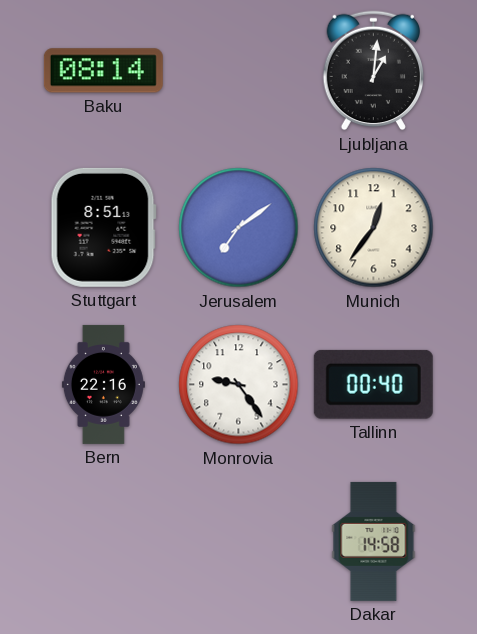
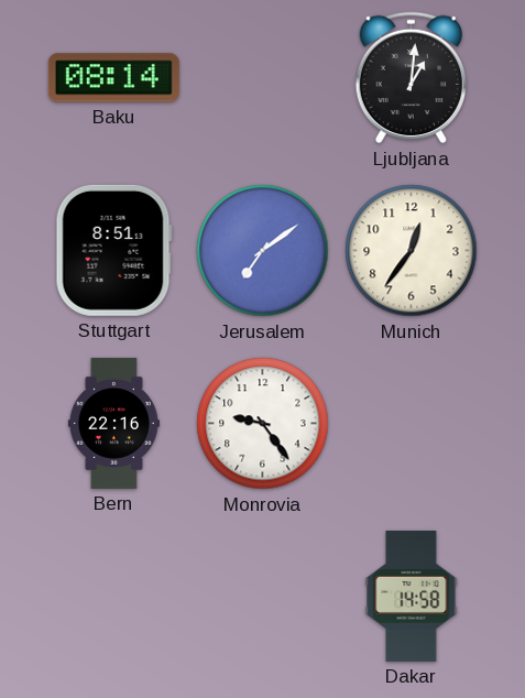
Tallinn: 00:40 -> none (373, 384)
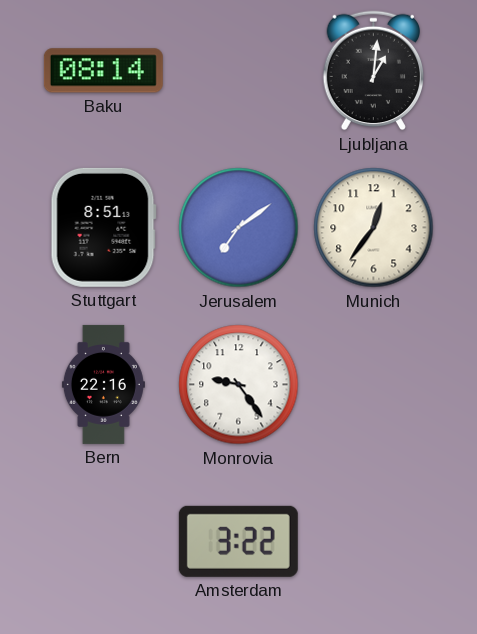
Amsterdam: none -> 3:22 (238, 541)
Dakar: 14:58 -> none (412, 596)
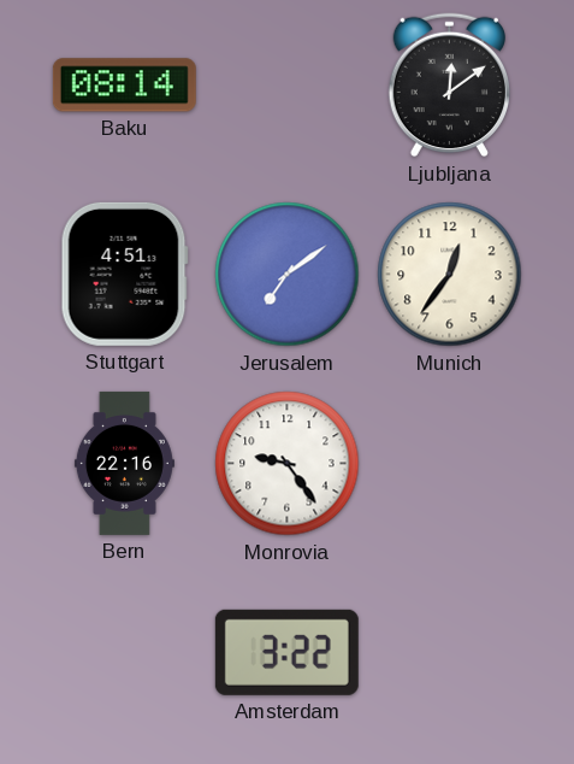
Ljubljana: 1:01 -> 12:09 (449, 86)
Stuttgart: 8:51 -> 4:51 (124, 274)
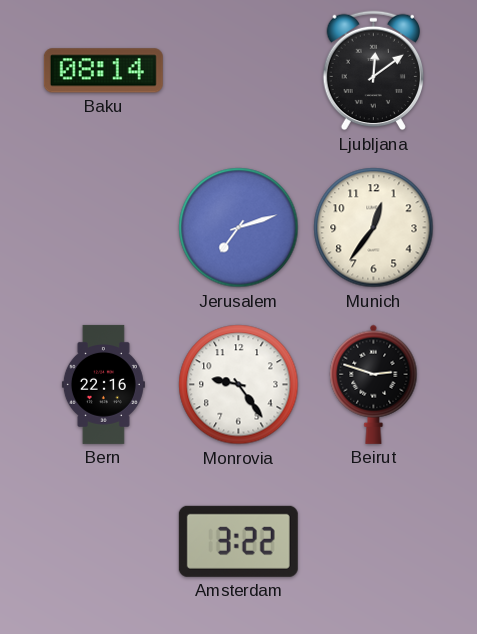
Stuttgart: 4:51 -> none (124, 274)
Jerusalem: 7:09 -> 7:12 (239, 228)
Beirut: none -> 2:48 (374, 384)
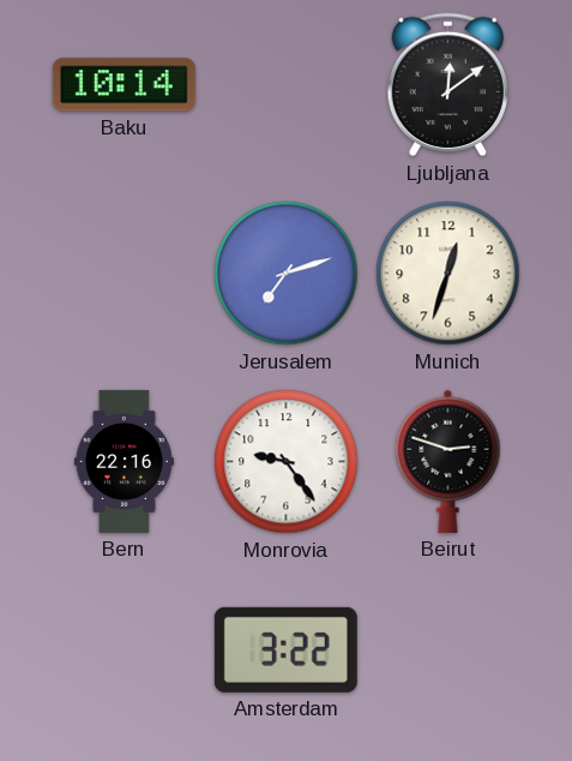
Baku: 08:14 -> 10:14 (124, 85)
Munich: 12:36 -> 12:33 (448, 274)
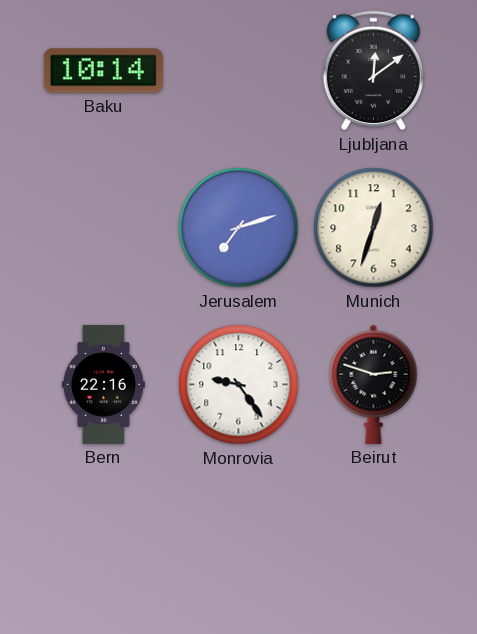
Amsterdam: 3:22 -> none (285, 649)
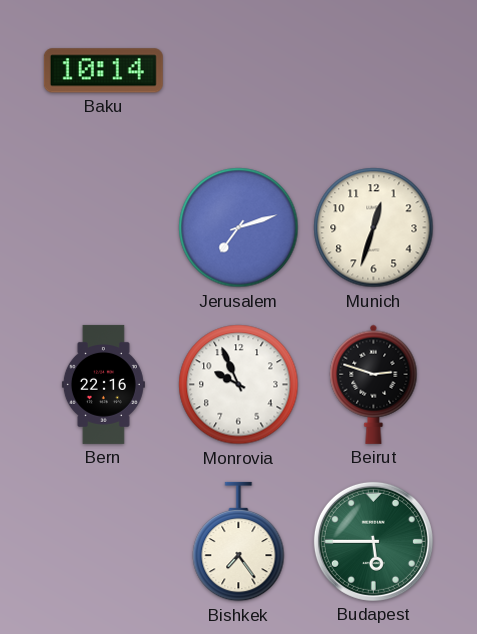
Ljubljana: 12:09 -> none (373, 71)
Monrovia: 9:24 -> 9:56 (239, 385)
Bishkek: none -> 7:24 (239, 542)
Budapest: none -> 5:45 (373, 541)
